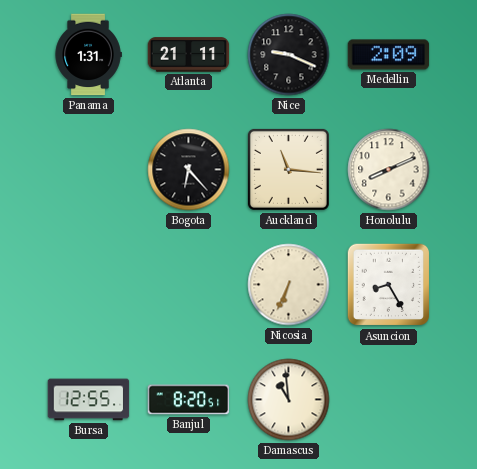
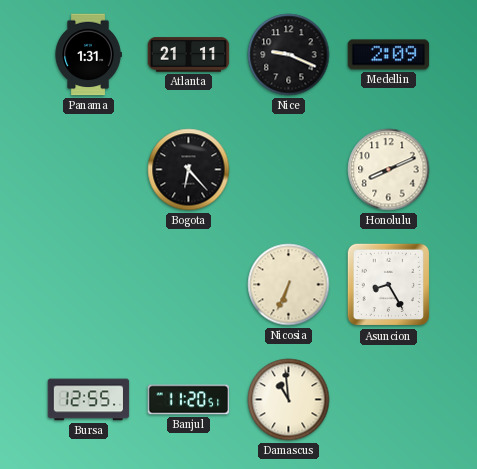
Auckland: 11:16 -> none (288, 169)
Banjul: 8:20 -> 11:20 (189, 400)
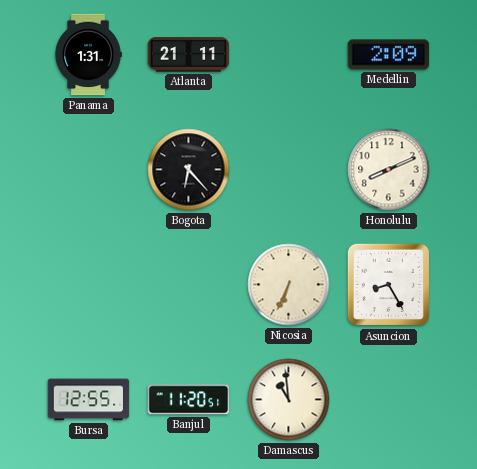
Nice: 9:19 -> none (289, 55)
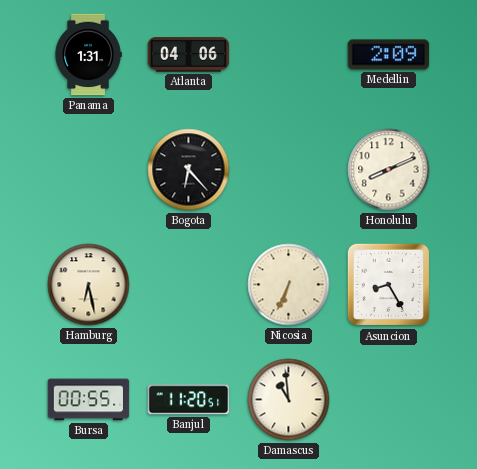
Atlanta: 21:11 -> 04:06 (189, 55)
Hamburg: none -> 6:28 (89, 285)
Bursa: 12:55 -> 00:55 (89, 400)
